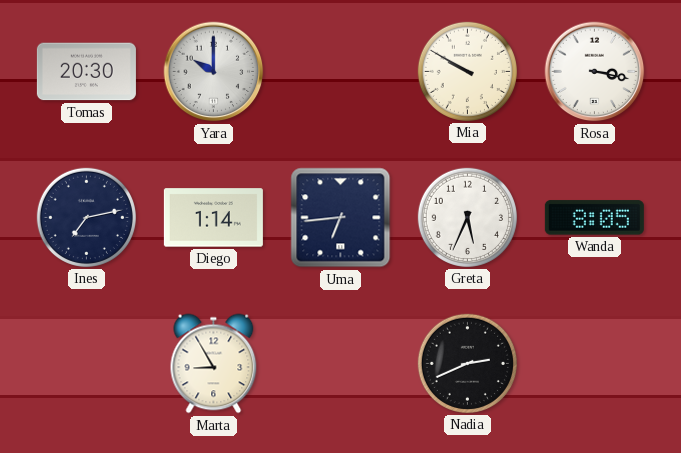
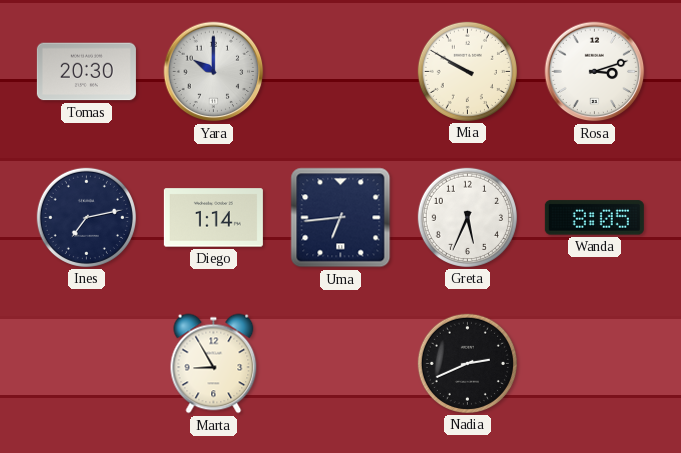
Rosa: 3:17 -> 3:12 (595, 72)
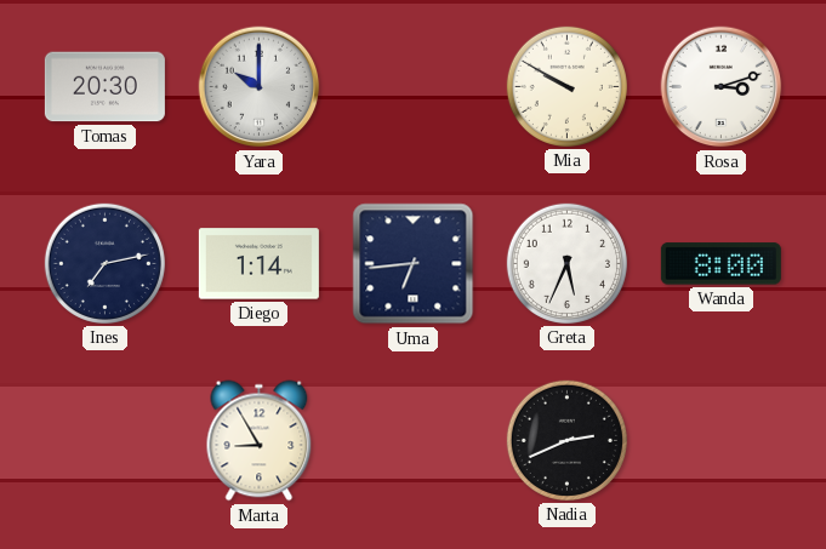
Wanda: 8:05 -> 8:00 (720, 264)
